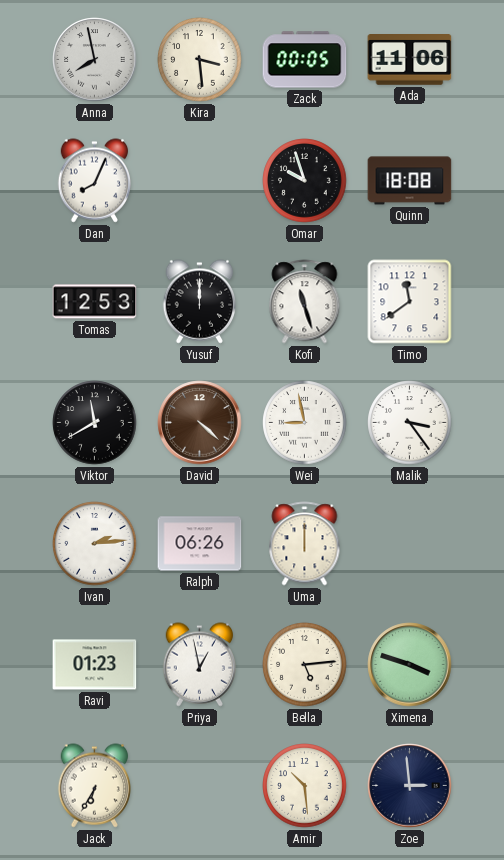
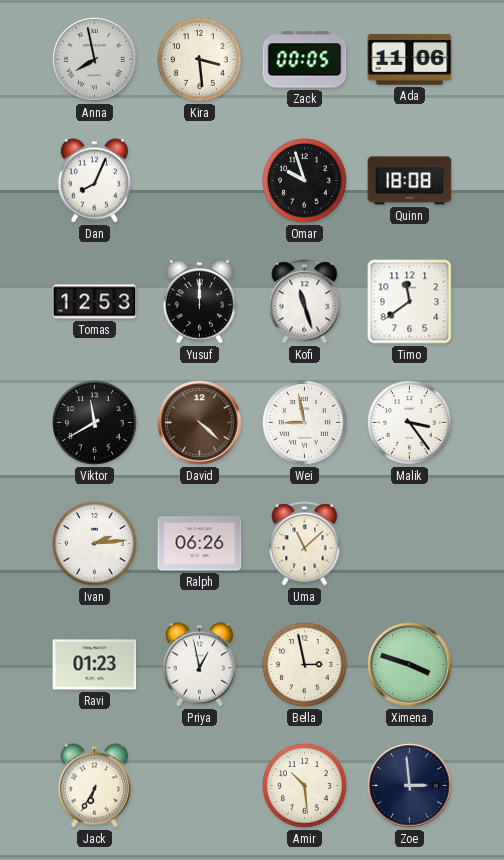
Uma: 12:00 -> 11:08 (305, 544)
Bella: 5:14 -> 2:58 (305, 665)
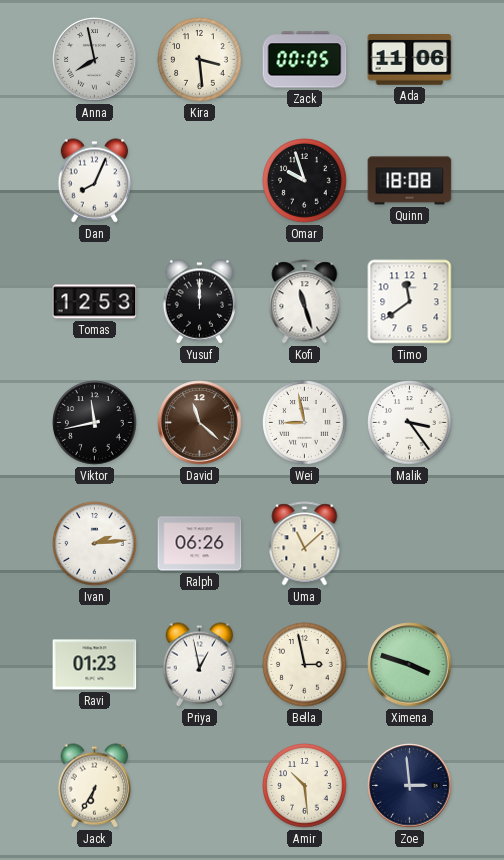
Viktor: 11:40 -> 11:43 (95, 423)
David: 4:22 -> 11:22 (200, 423)
